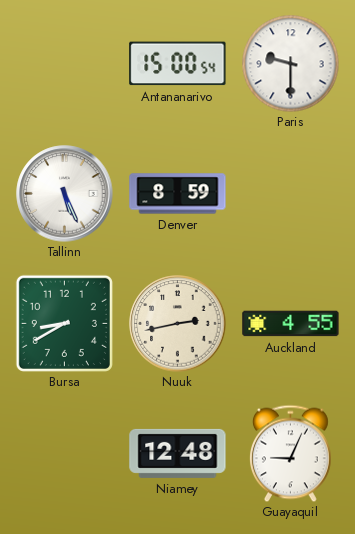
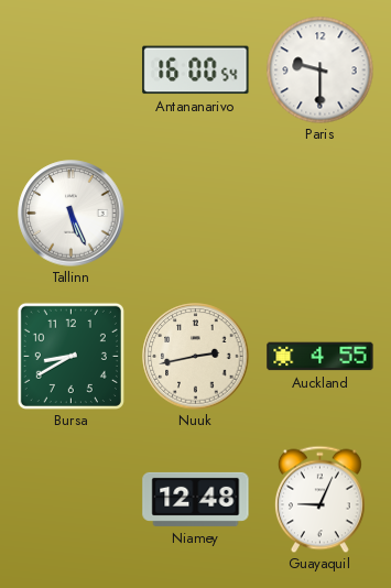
Antananarivo: 15:00 -> 16:00 (196, 70)
Denver: 8:59 -> none (178, 194)
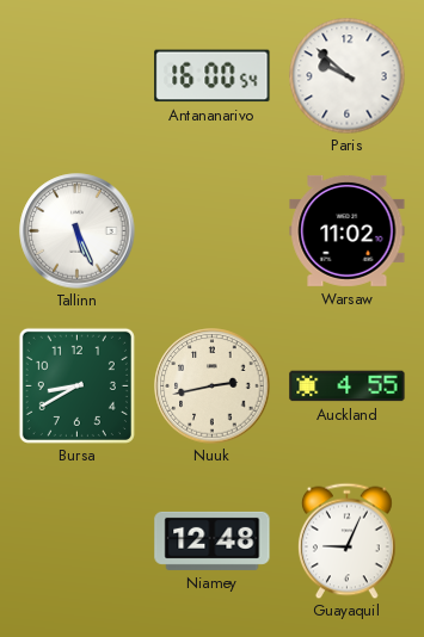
Paris: 9:30 -> 9:52 (346, 75)
Warsaw: none -> 11:02 (348, 230)
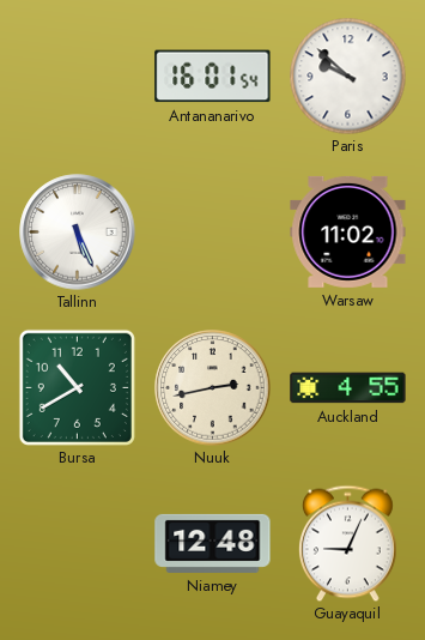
Antananarivo: 16:00 -> 16:01 (213, 77)
Bursa: 8:40 -> 10:40 (77, 387)
